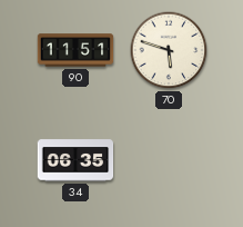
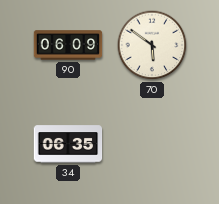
90: 11:51 -> 06:09 (68, 45)
70: 5:48 -> 5:51 (152, 45)
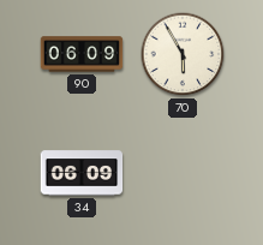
70: 5:51 -> 5:55 (183, 54)
34: 06:35 -> 06:09 (82, 173)
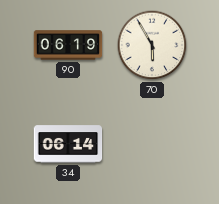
90: 06:09 -> 06:19 (68, 45)
34: 06:09 -> 06:14 (68, 144)
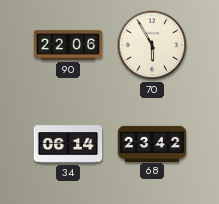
90: 06:19 -> 22:06 (68, 45)
68: none -> 23:42 (152, 143)
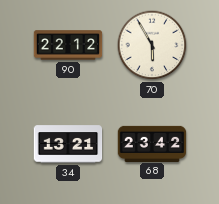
90: 22:06 -> 22:12 (68, 45)
34: 06:14 -> 13:21 (68, 144)
